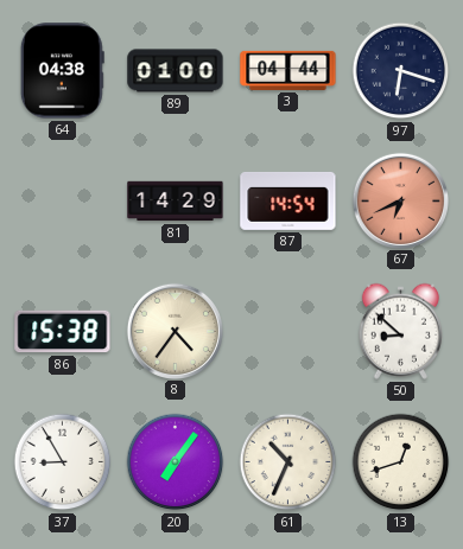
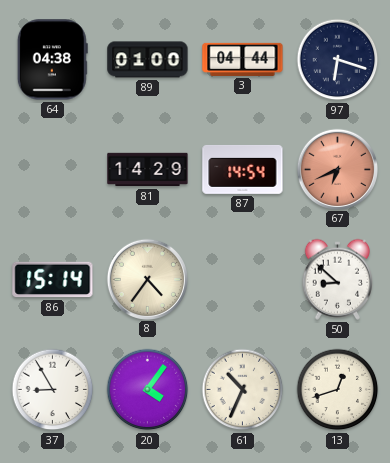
86: 15:38 -> 15:14 (53, 280)
20: 7:06 -> 4:06 (148, 390)
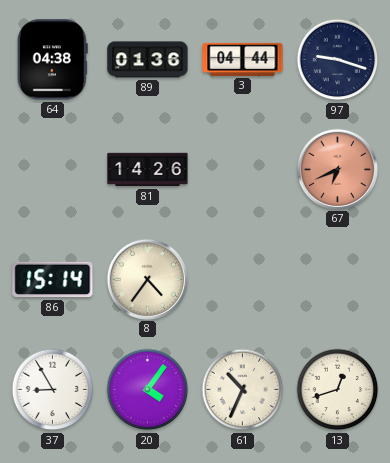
89: 01:00 -> 01:36 (148, 60)
97: 6:18 -> 9:18 (338, 60)
81: 14:29 -> 14:26 (148, 170)
87: 14:54 -> none (243, 169)
50: 8:52 -> none (337, 279)
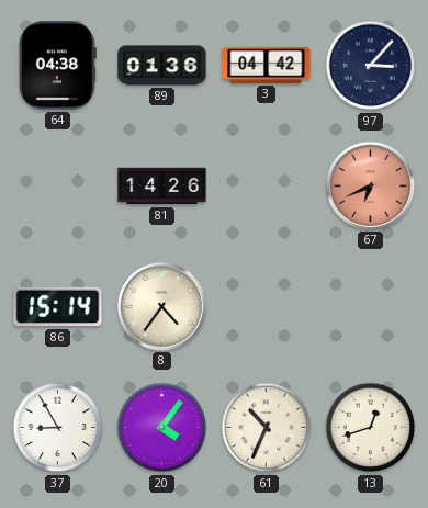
3: 04:44 -> 04:42 (267, 65)
97: 9:18 -> 3:07 (371, 66)
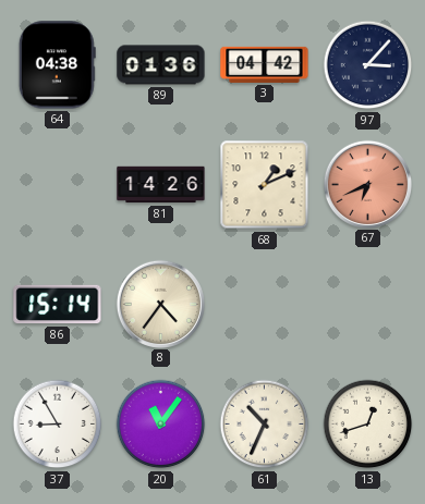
68: none -> 1:11 (265, 185)
20: 4:06 -> 11:06 (161, 425)
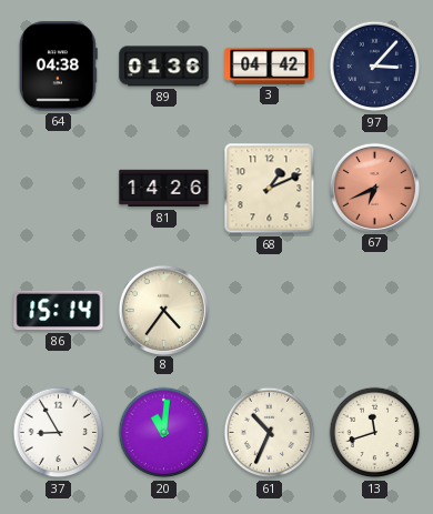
20: 11:06 -> 11:01 (164, 433)
13: 12:42 -> 11:42 (375, 433)
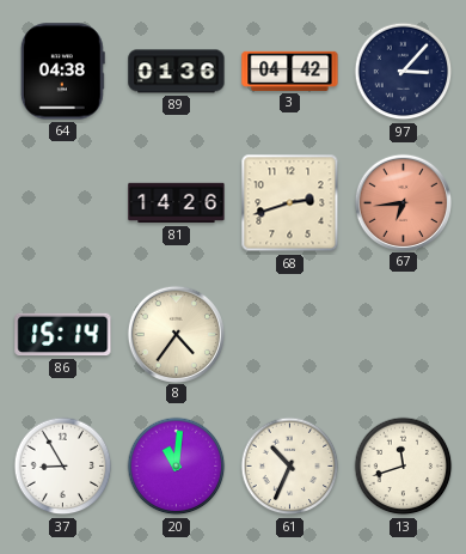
68: 1:11 -> 2:42 (290, 203)
67: 6:41 -> 6:44 (403, 202)
